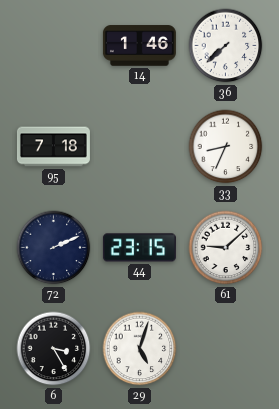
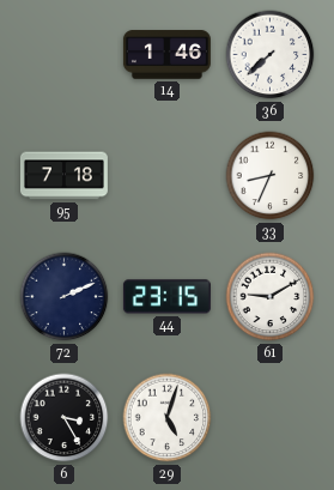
61: 9:08 -> 9:10 (271, 297)
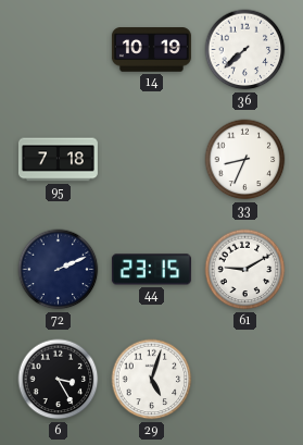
14: 1:46 -> 10:19 (151, 50)
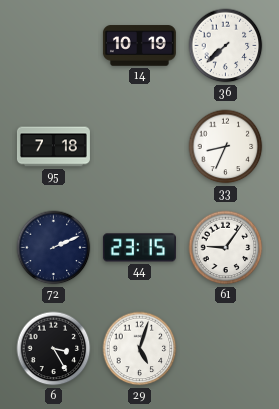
61: 9:10 -> 9:06 (226, 248)
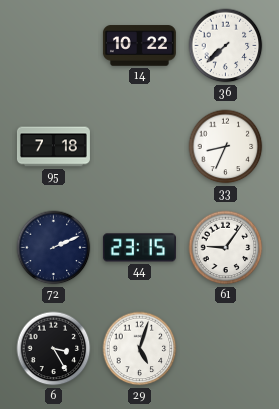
14: 10:19 -> 10:22 (139, 46)
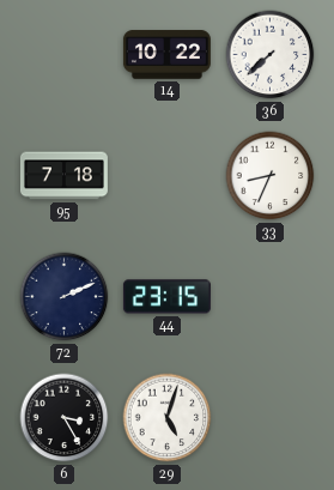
61: 9:06 -> none (226, 248)
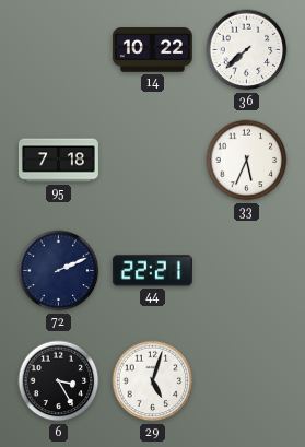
33: 8:34 -> 5:34 (247, 161)
44: 23:15 -> 22:21 (152, 271)
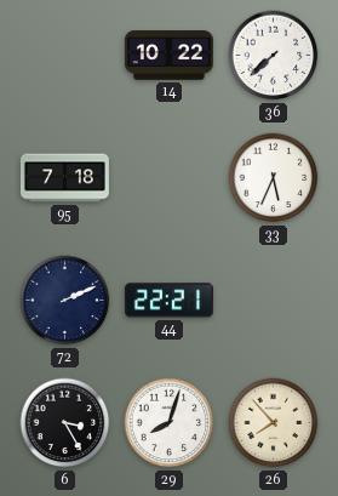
29: 5:03 -> 8:03 (170, 423)
26: none -> 7:53 (274, 423)
